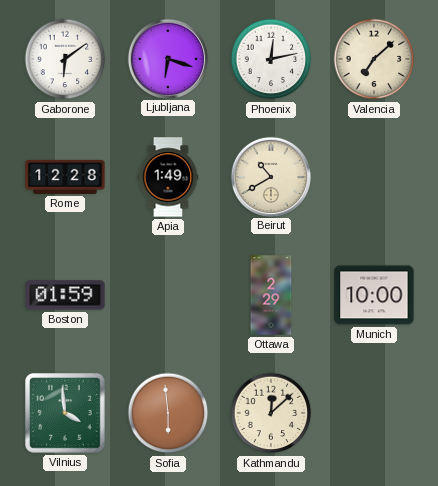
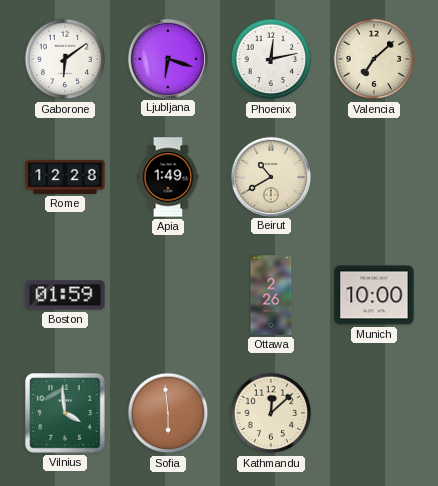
Ottawa: 2:29 -> 2:26 (271, 295)
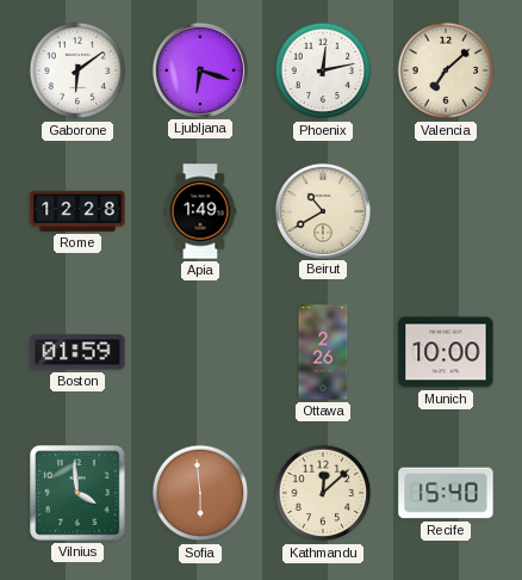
Recife: none -> 15:40 (446, 493)
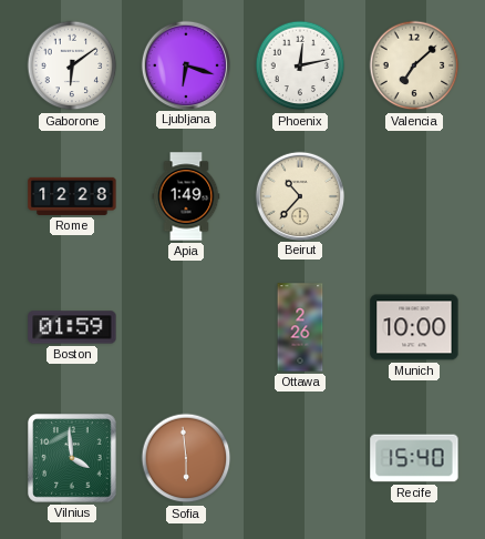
Beirut: 10:40 -> 10:37 (299, 195)
Kathmandu: 12:08 -> none (323, 493)
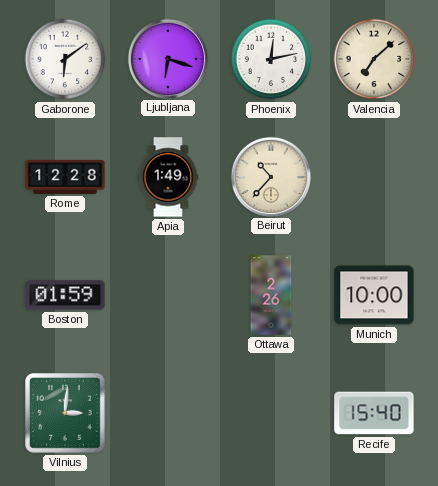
Vilnius: 3:59 -> 3:01 (65, 413)
Sofia: 5:59 -> none (186, 458)
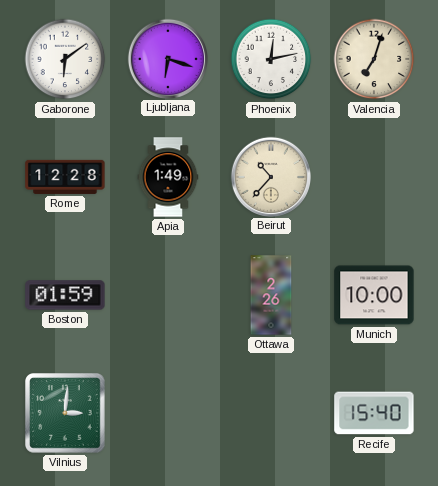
Valencia: 7:08 -> 7:03 (374, 59)
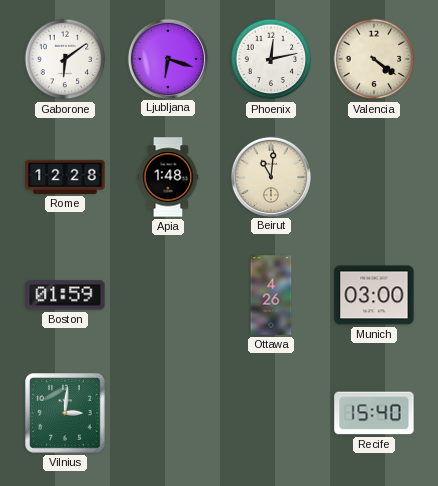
Valencia: 7:03 -> 4:21 (374, 59)
Apia: 1:49 -> 1:48 (168, 177)
Beirut: 10:37 -> 11:01 (270, 176)
Ottawa: 2:26 -> 4:26 (271, 295)
Munich: 10:00 -> 03:00 (374, 295)
